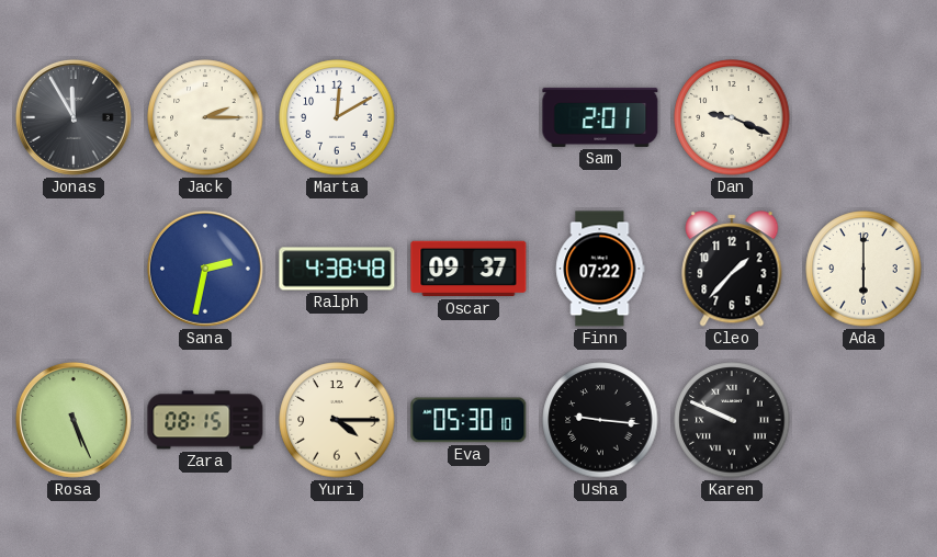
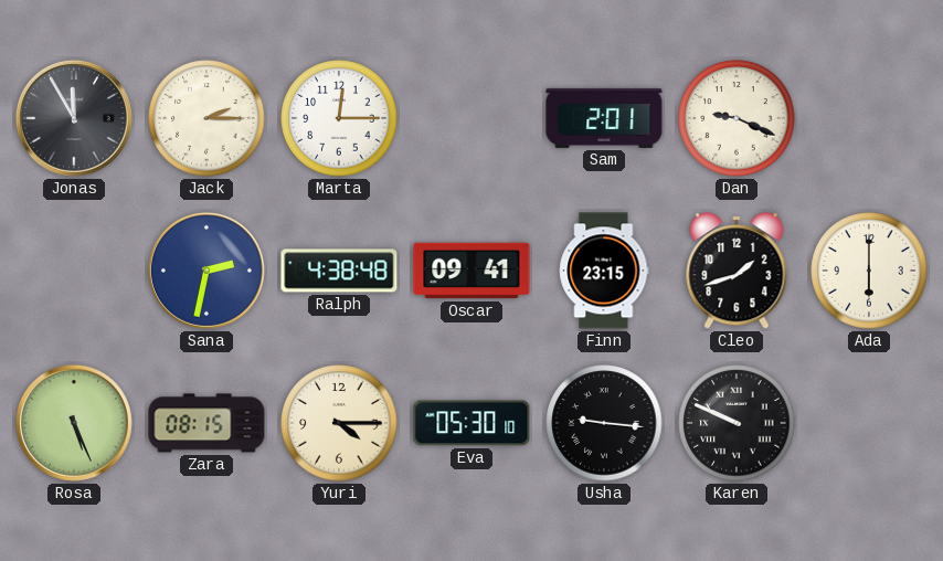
Marta: 12:10 -> 12:15 (339, 118)
Oscar: 09:37 -> 09:41 (471, 271)
Finn: 07:22 -> 23:15 (604, 271)
Cleo: 1:37 -> 1:42 (737, 271)
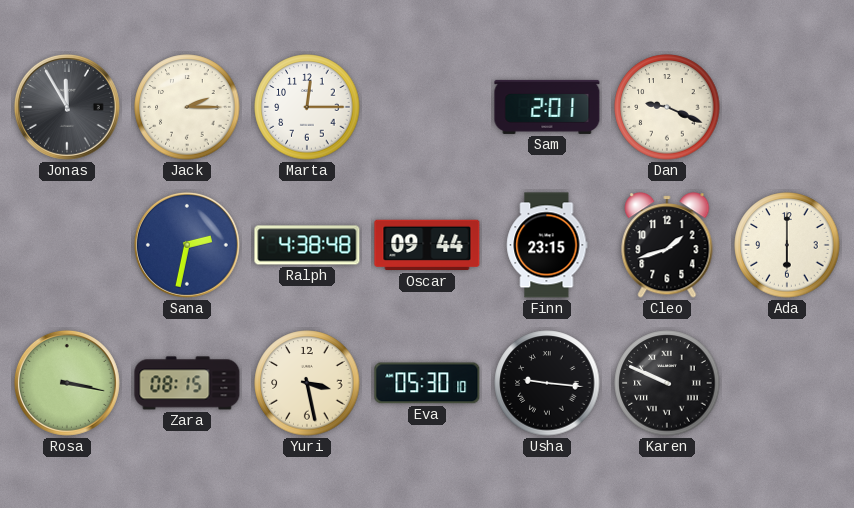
Oscar: 09:41 -> 09:44 (427, 245)
Rosa: 5:26 -> 3:17 (67, 383)
Yuri: 4:15 -> 3:28 (307, 383)
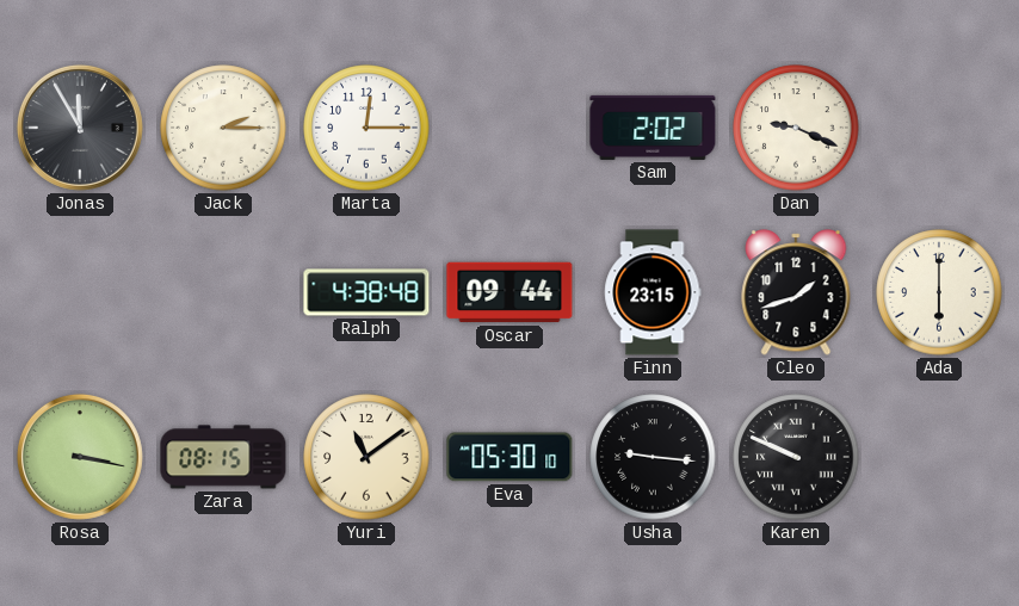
Sam: 2:01 -> 2:02 (653, 128)
Sana: 2:32 -> none (187, 245)
Yuri: 3:28 -> 11:09 (366, 457)
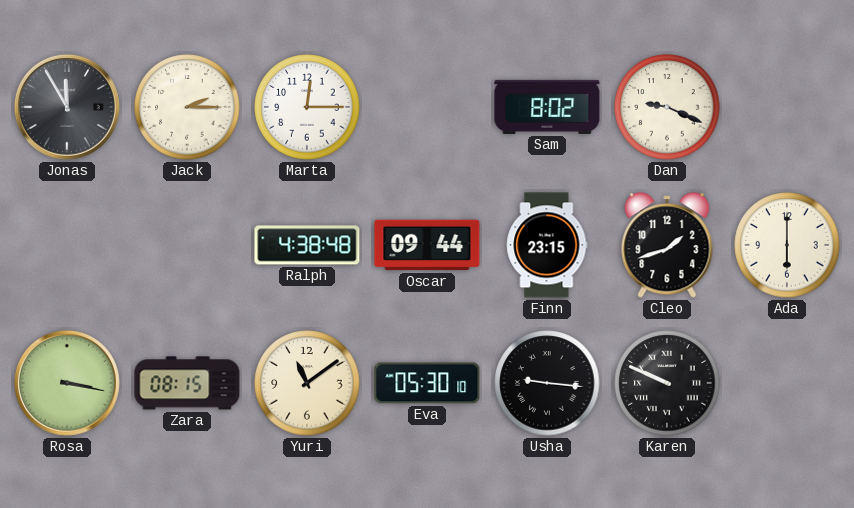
Sam: 2:02 -> 8:02 (547, 107)
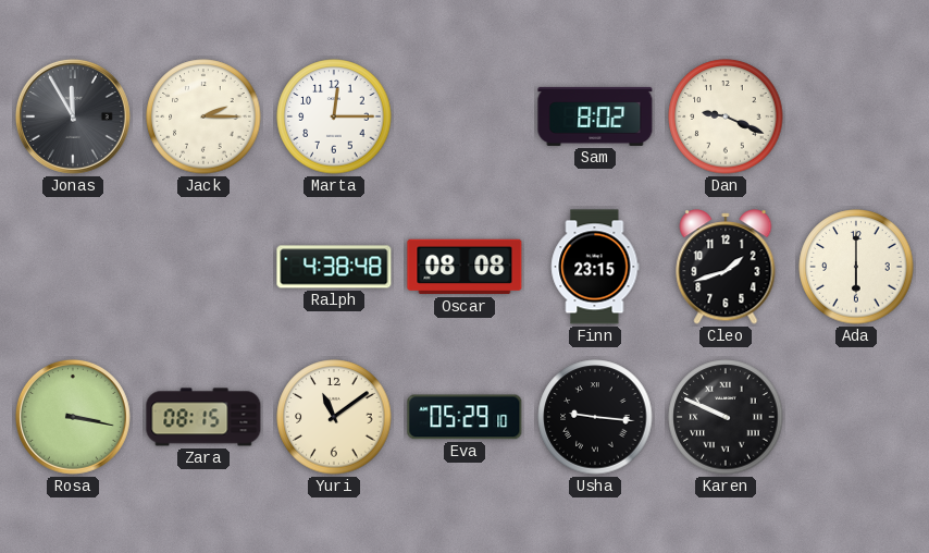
Oscar: 09:44 -> 08:08 (464, 267)
Eva: 05:30 -> 05:29 (464, 417)
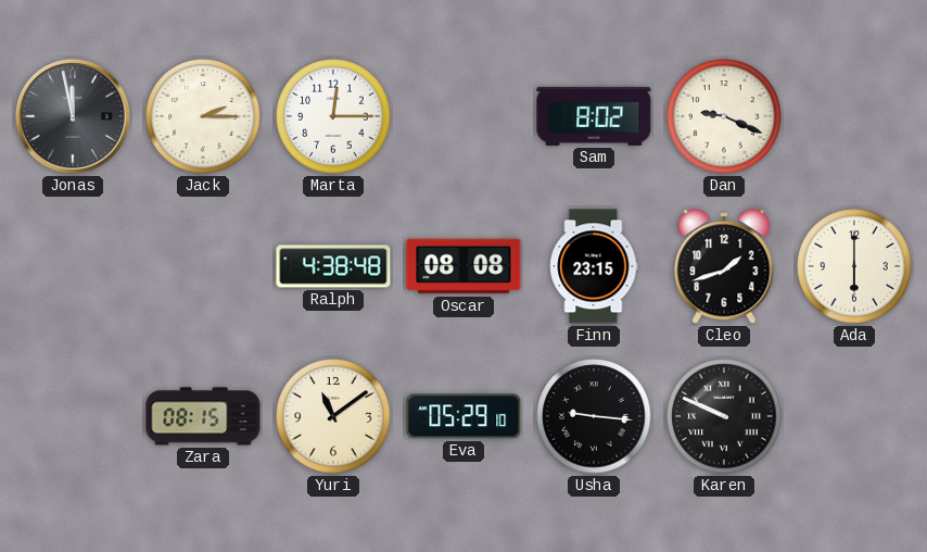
Jonas: 11:55 -> 11:58 (73, 116)
Rosa: 3:17 -> none (73, 417)
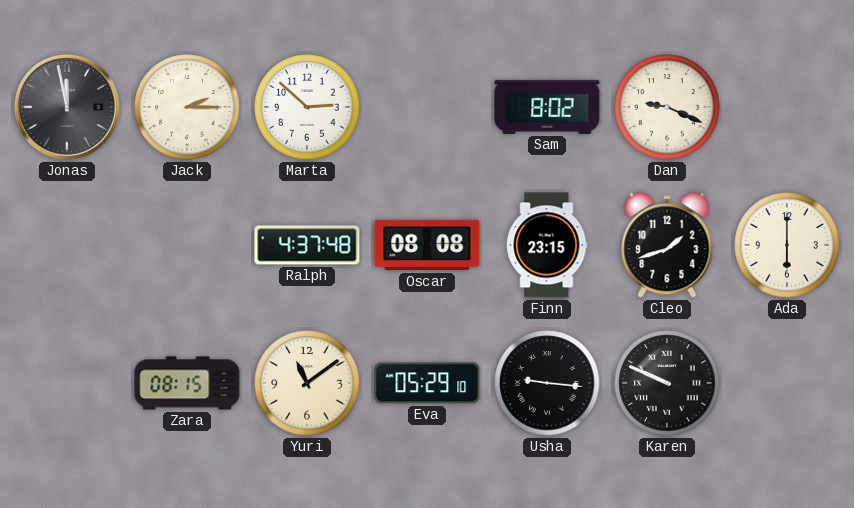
Marta: 12:15 -> 2:52 (307, 107)
Ralph: 4:38 -> 4:37 (307, 245)
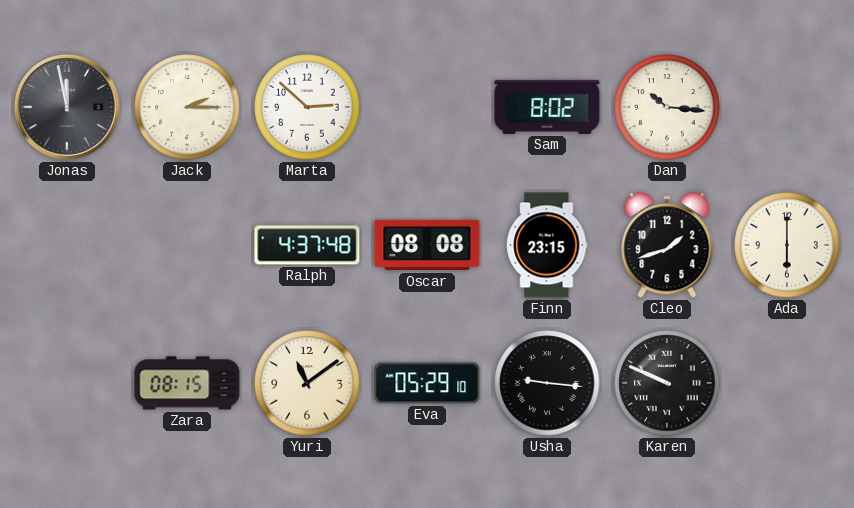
Dan: 9:19 -> 10:16 (667, 107)
